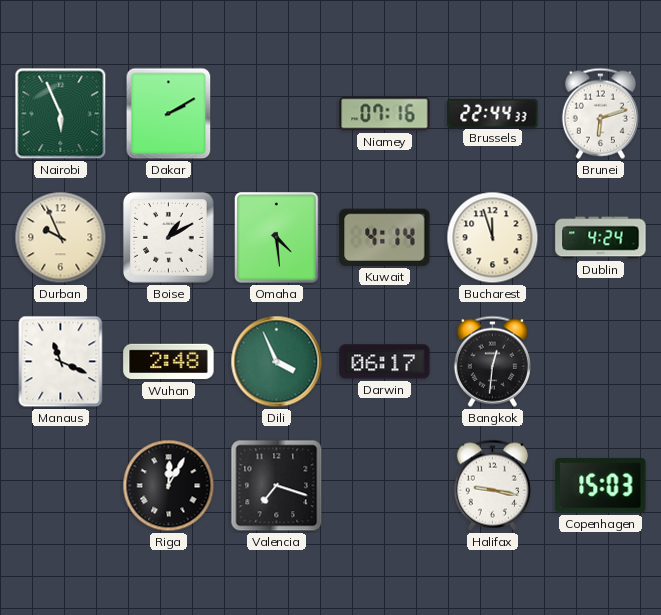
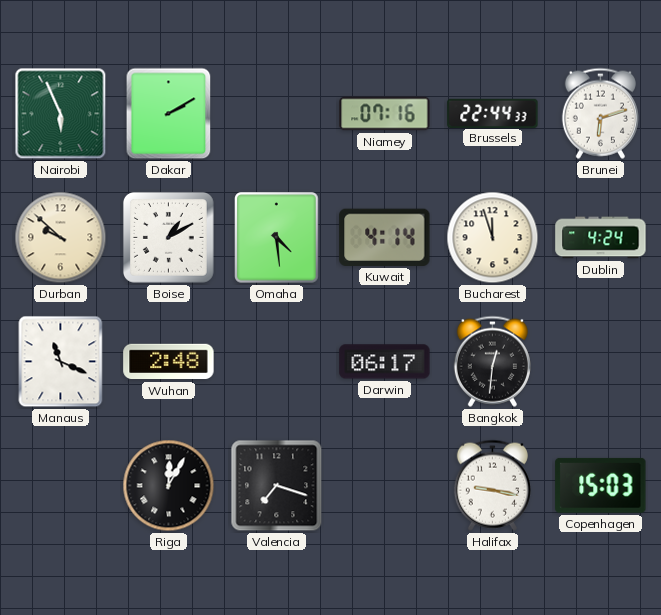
Durban: 9:56 -> 9:52 (61, 238)
Dili: 3:56 -> none (277, 362)
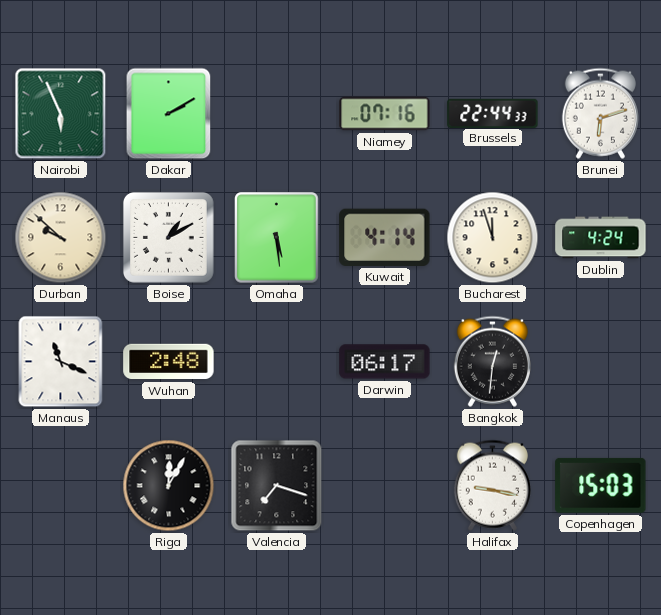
Omaha: 4:29 -> 5:29 (277, 238)
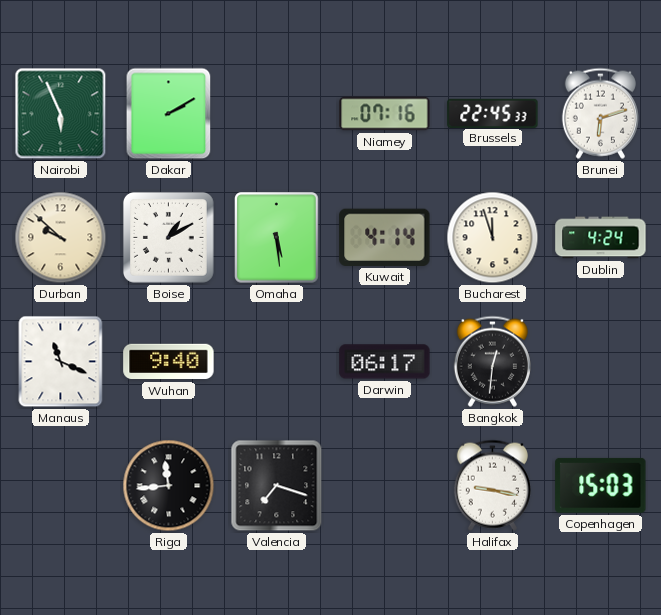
Brussels: 22:44 -> 22:45 (493, 113)
Wuhan: 2:48 -> 9:40 (169, 362)
Riga: 12:05 -> 11:44 (169, 486)
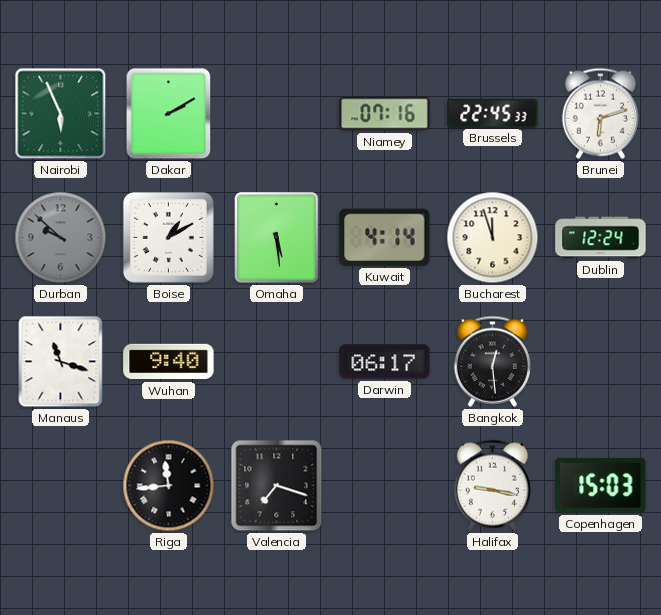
Durban dial: cream -> grey (61, 238)
Dublin: 4:24 -> 12:24 (601, 238)
Manaus: 11:19 -> 11:18 (61, 362)
Bangkok: 12:31 -> 12:29 (492, 361)
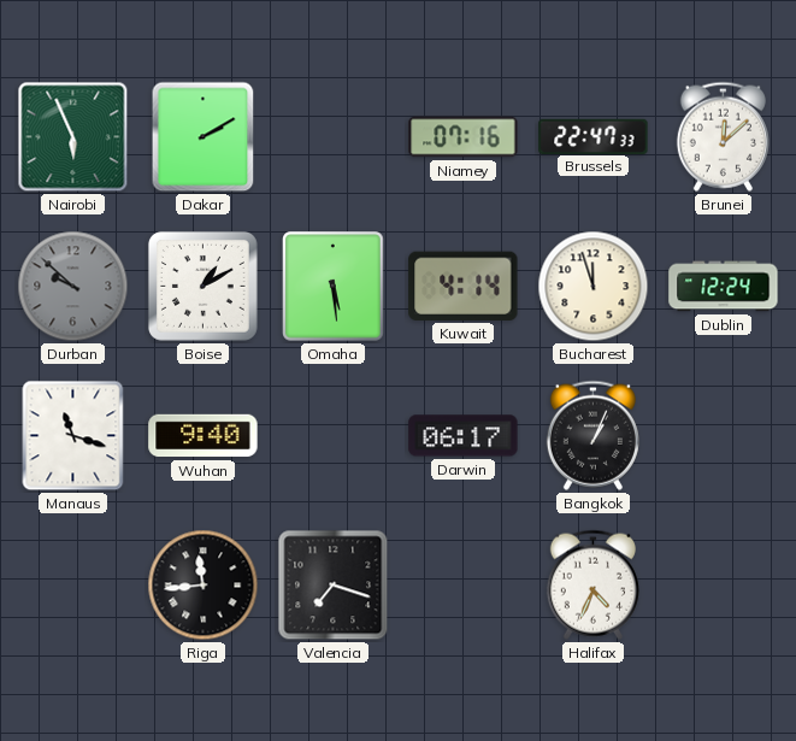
Brussels: 22:45 -> 22:47 (594, 136)
Brunei: 6:12 -> 12:08 (723, 136)
Bangkok: 12:29 -> 1:04 (592, 435)
Halifax: 9:17 -> 4:34 (592, 584)
Copenhagen: 15:03 -> none (601, 485)
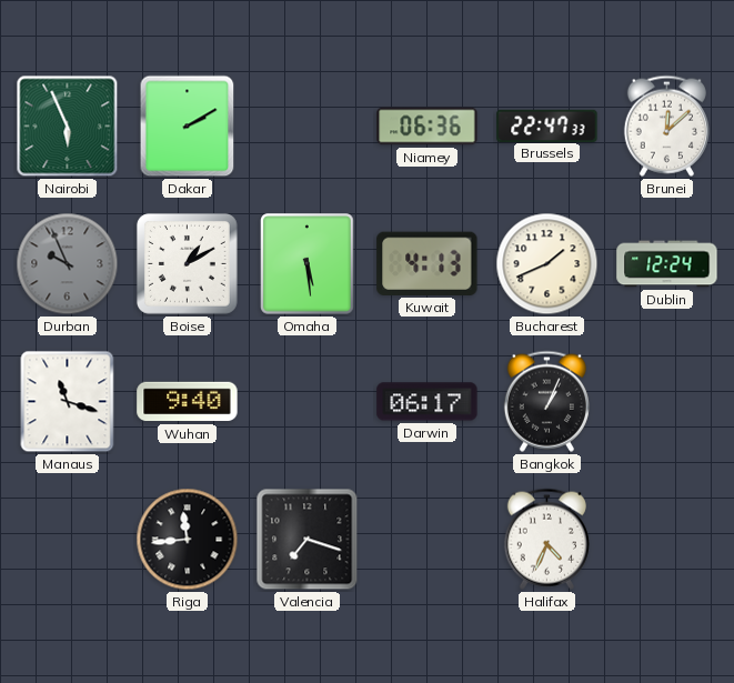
Niamey: 07:16 -> 06:36 (428, 127)
Durban: 9:52 -> 9:56 (68, 264)
Kuwait: 4:14 -> 4:13 (428, 263)
Bucharest: 11:57 -> 1:41 (547, 264)
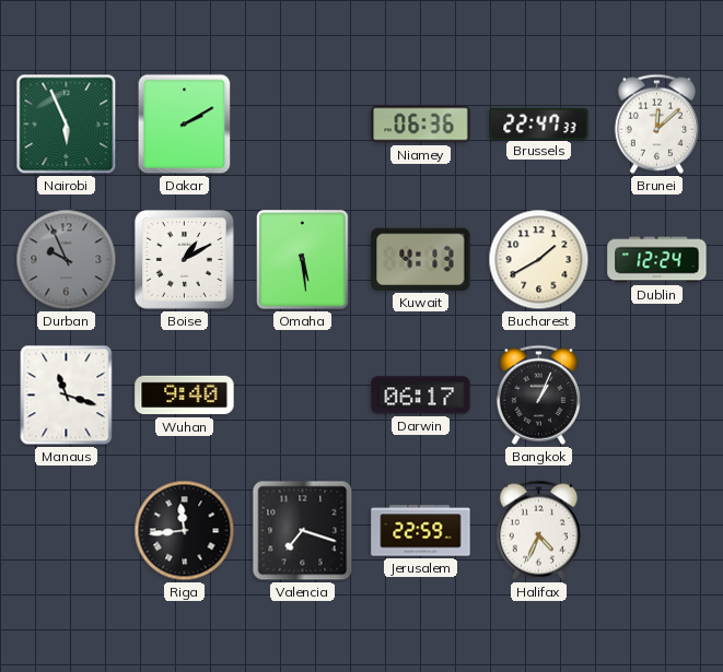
Bucharest: 1:41 -> 1:40 (539, 260)
Jerusalem: none -> 22:59 (421, 531)
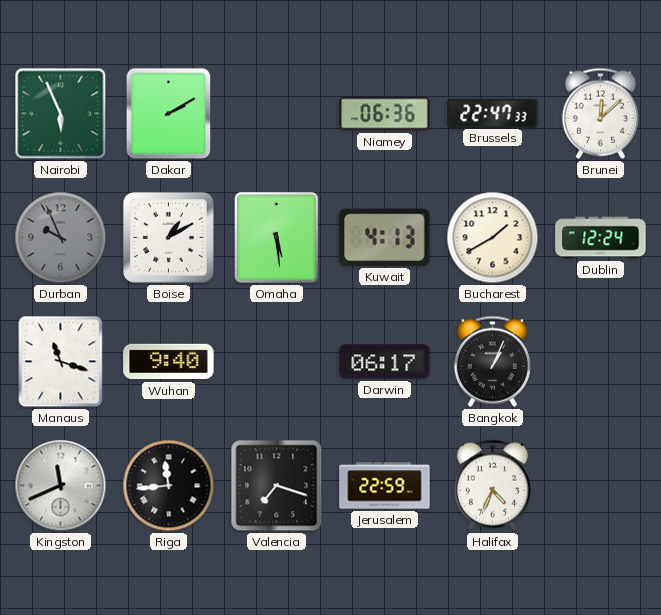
Kingston: none -> 11:41 (61, 486)
